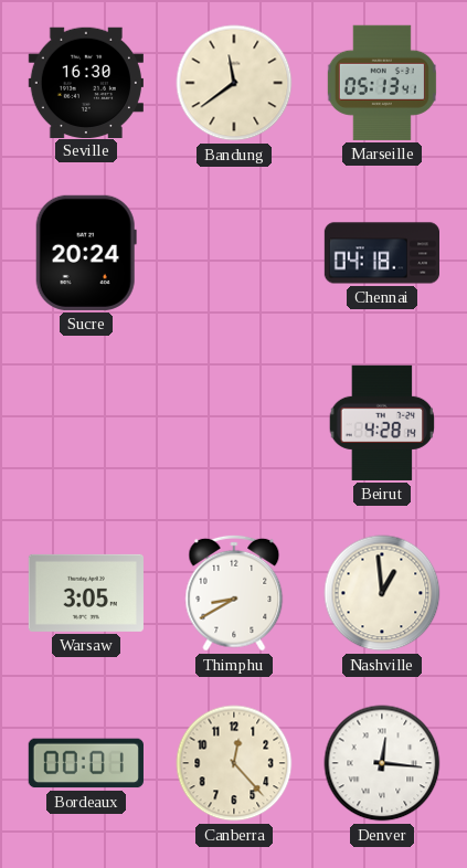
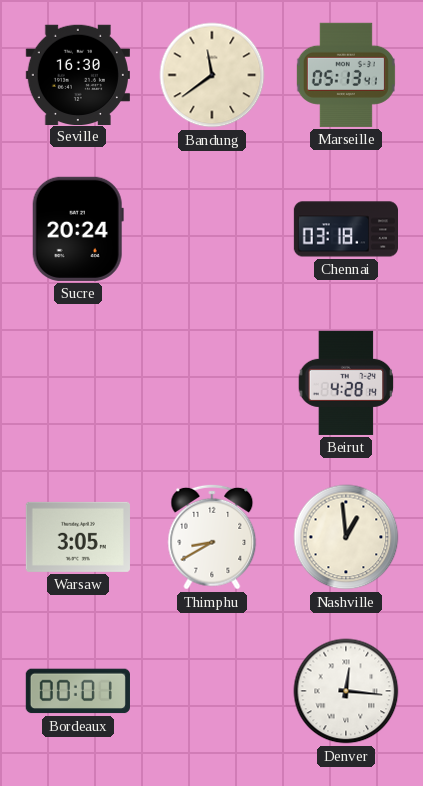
Chennai: 04:18 -> 03:18 (345, 229)
Canberra: 12:23 -> none (234, 763)
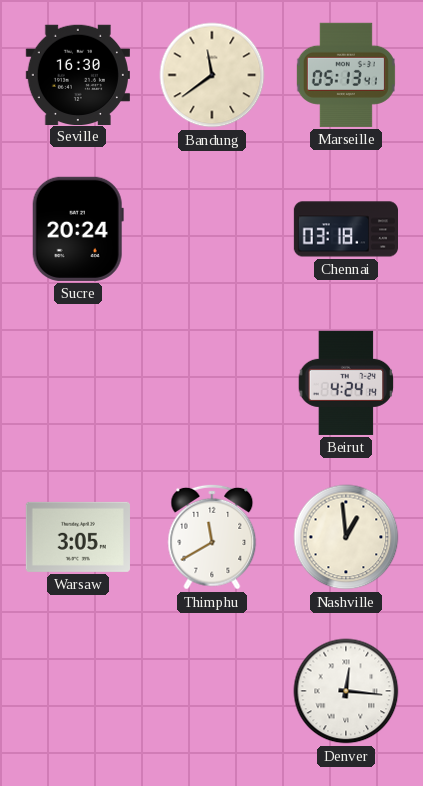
Beirut: 4:28 -> 4:24 (346, 383)
Thimphu: 8:40 -> 11:40 (212, 537)
Bordeaux: 00:01 -> none (78, 691)
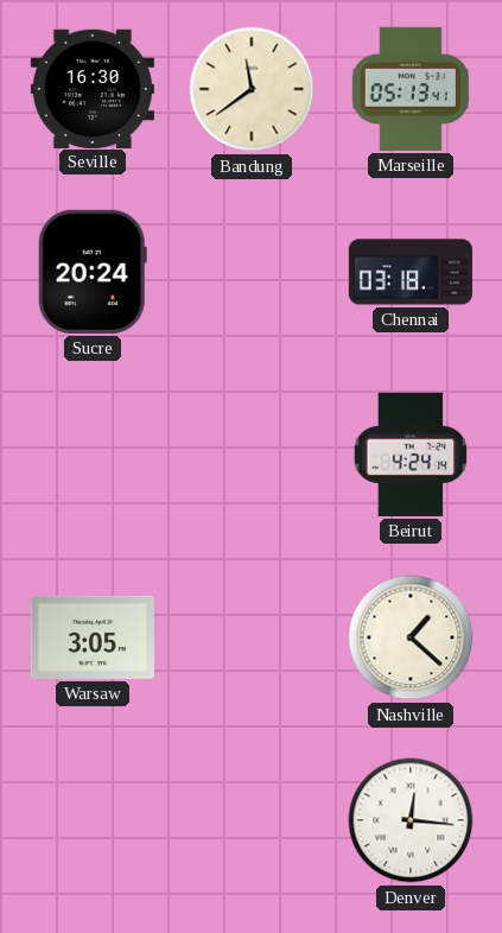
Thimphu: 11:40 -> none (212, 537)
Nashville: 12:59 -> 1:22 (411, 637)
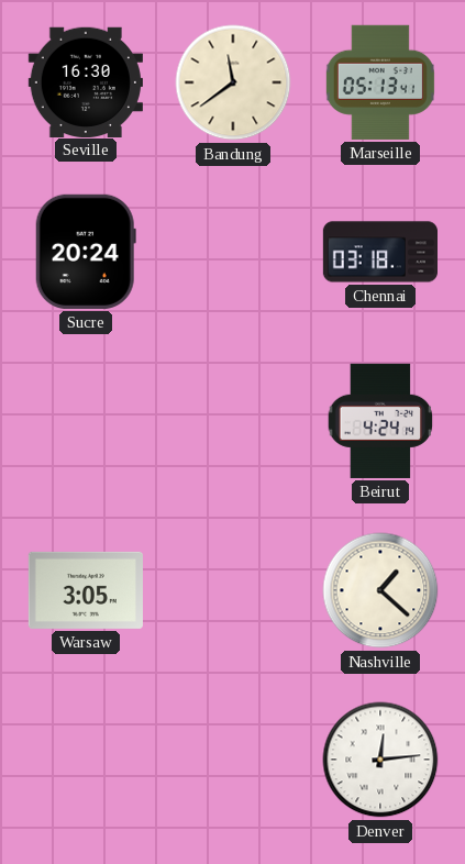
Denver: 12:16 -> 12:14 (380, 760)
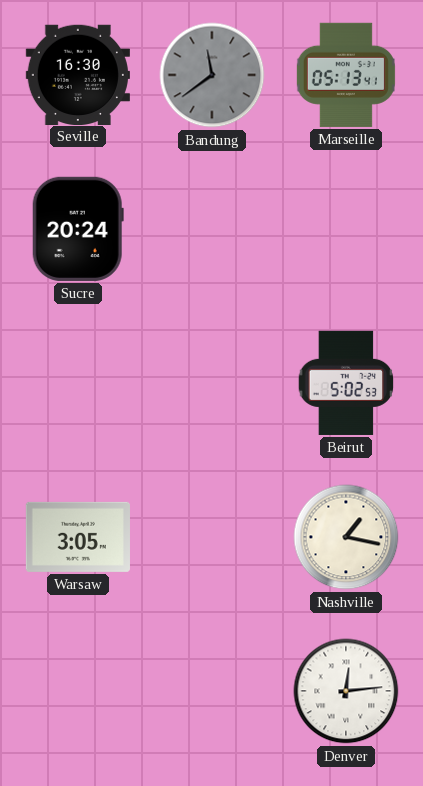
Bandung dial: cream -> grey (212, 75)
Chennai: 03:18 -> none (379, 252)
Beirut: 4:24 -> 5:02 (346, 383)
Nashville: 1:22 -> 1:17 (346, 537)
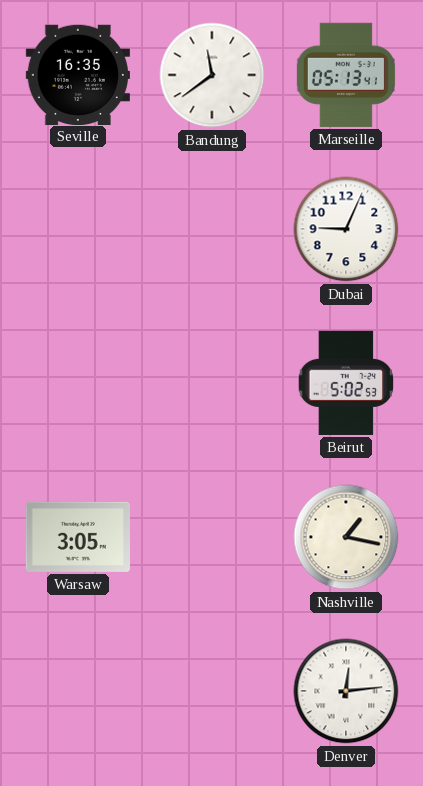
Seville: 16:30 -> 16:35 (78, 74)
Bandung dial: grey -> white (212, 75)
Sucre: 20:24 -> none (78, 229)
Dubai: none -> 9:04 (346, 229)
